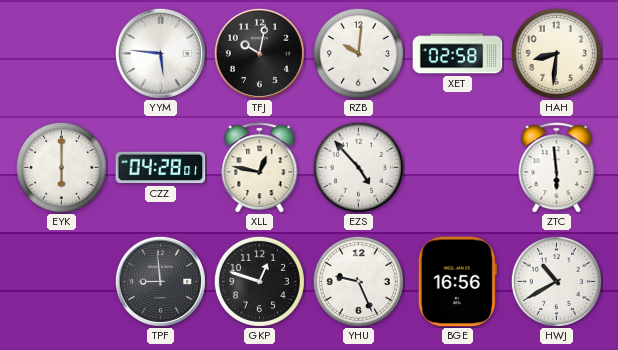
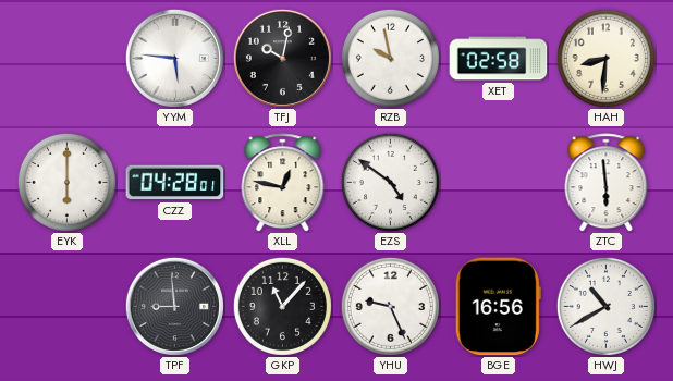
RZB: 10:01 -> 9:58 (390, 58)
EZS: 4:53 -> 4:51 (390, 182)
GKP: 12:48 -> 11:07 (282, 306)
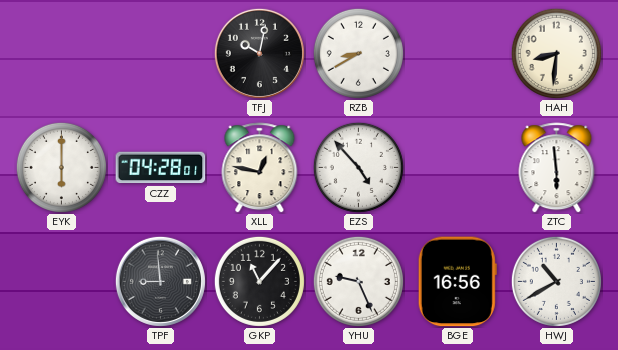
YYM: 5:46 -> none (174, 58)
RZB: 9:58 -> 8:40 (358, 53)
XET: 02:58 -> none (499, 59)
EZS: 4:51 -> 4:53 (358, 167)
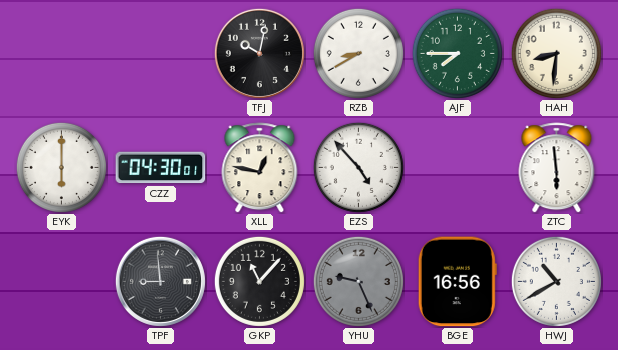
AJF: none -> 7:45 (457, 53)
CZZ: 04:28 -> 04:30 (161, 168)
YHU dial: white -> grey (358, 281)
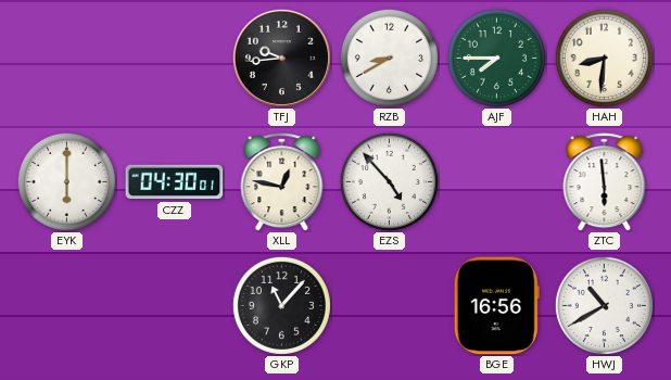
TFJ: 10:02 -> 9:44 (281, 58)
TPF: 8:59 -> none (160, 281)
YHU: 9:26 -> none (358, 281)
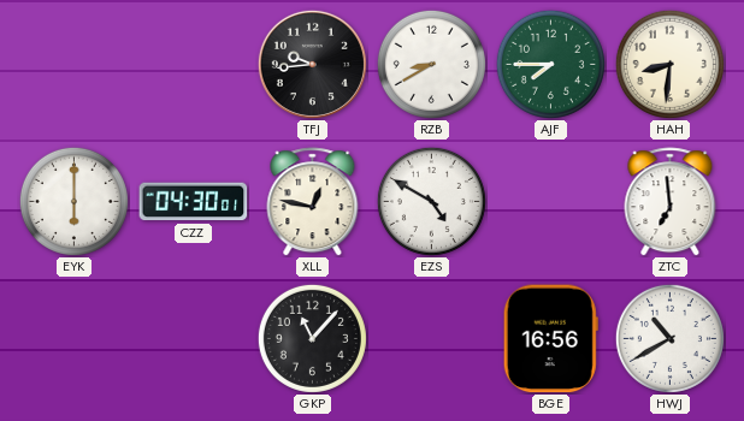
EZS: 4:53 -> 4:50 (431, 201)
ZTC: 5:59 -> 6:59 (671, 202)
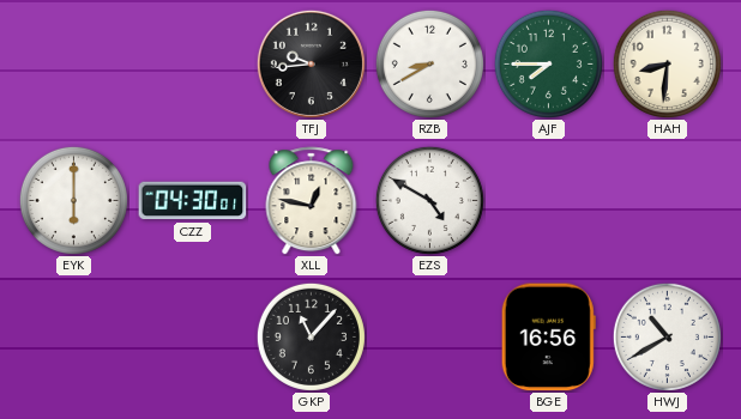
ZTC: 6:59 -> none (671, 202)
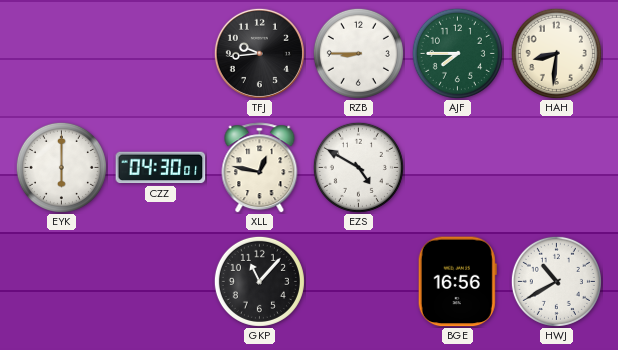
RZB: 8:40 -> 8:45 (358, 53)
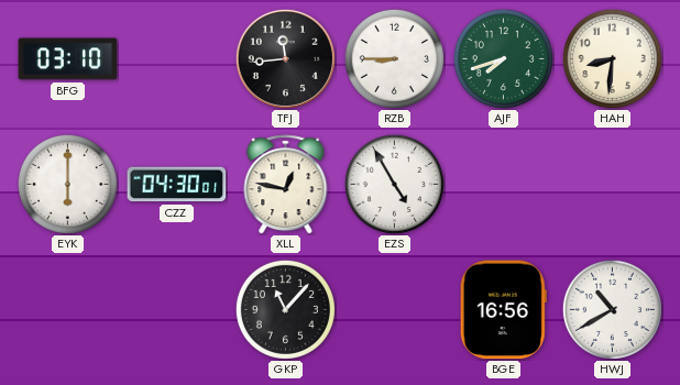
BFG: none -> 03:10 (68, 59)
TFJ: 9:44 -> 11:44 (285, 58)
AJF: 7:45 -> 7:42 (503, 58)
EZS: 4:50 -> 4:55 (394, 184)
